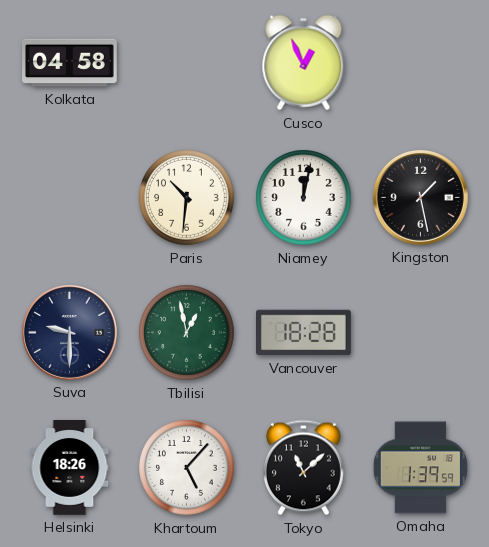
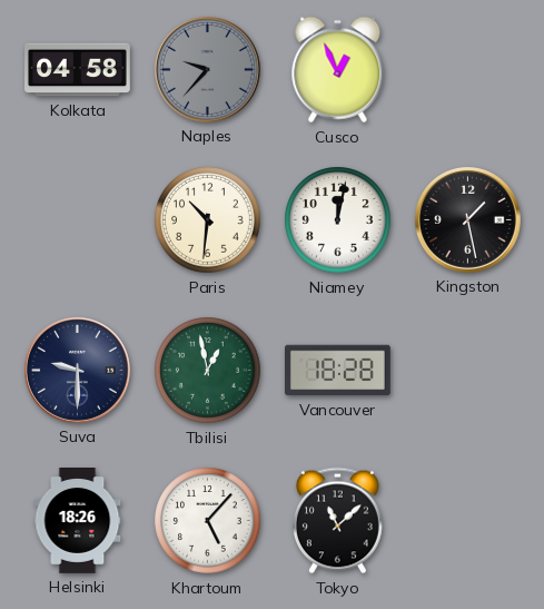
Naples: none -> 9:37 (207, 69)
Omaha: 1:39 -> none (420, 468)
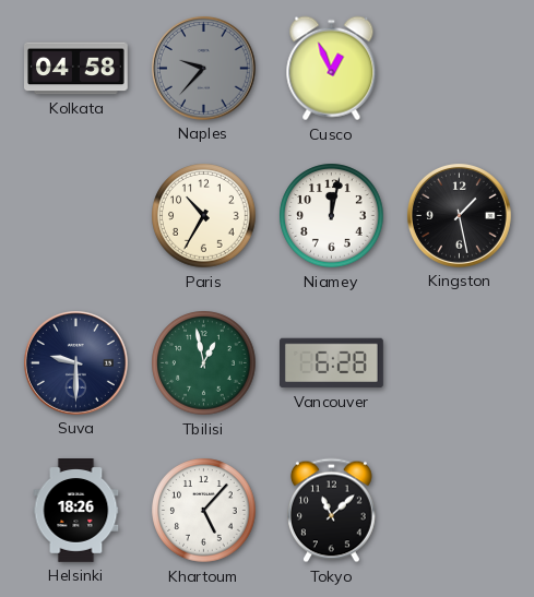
Paris: 10:31 -> 10:35 (204, 216)
Vancouver: 18:28 -> 6:28 (332, 363)
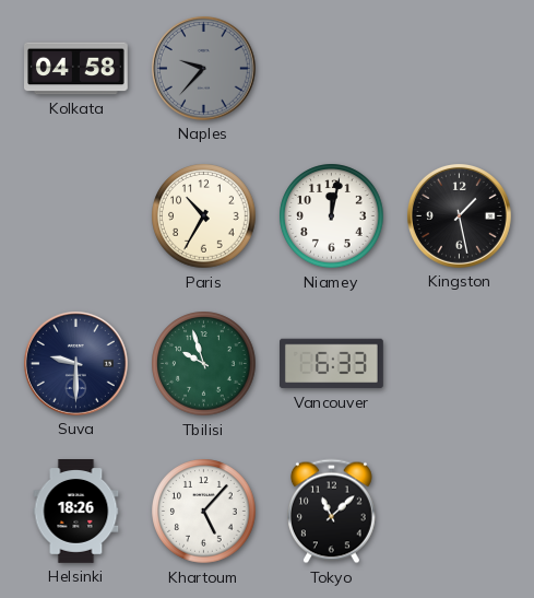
Cusco: 12:56 -> none (332, 69)
Tbilisi: 12:58 -> 9:57 (204, 364)
Vancouver: 6:28 -> 6:33 (332, 364)
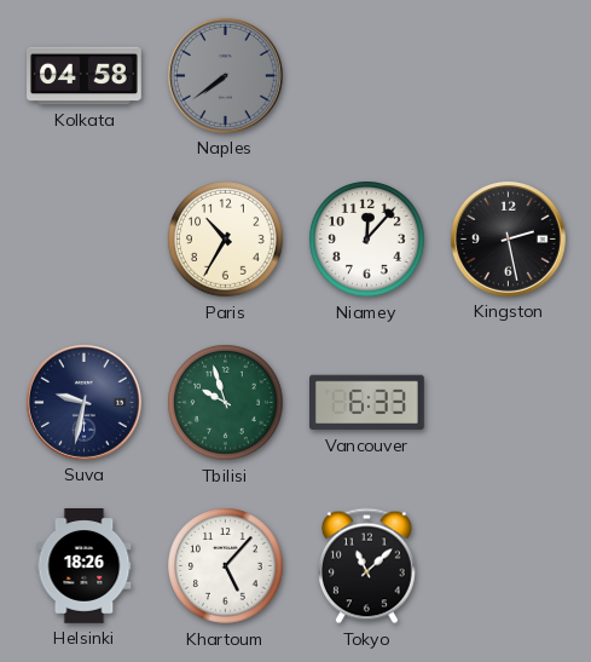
Naples: 9:37 -> 7:39 (225, 75)
Niamey: 12:02 -> 12:07 (367, 240)
Kingston: 1:28 -> 2:28 (508, 238)
Suva: 9:30 -> 9:32 (83, 402)
